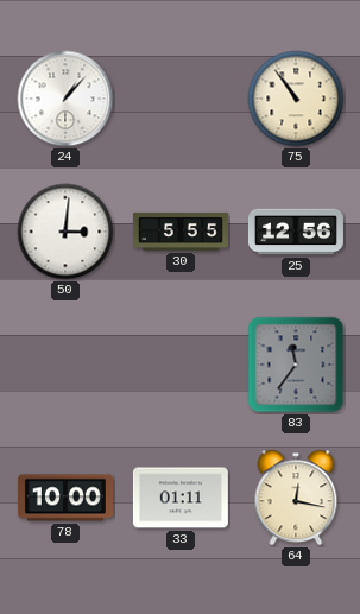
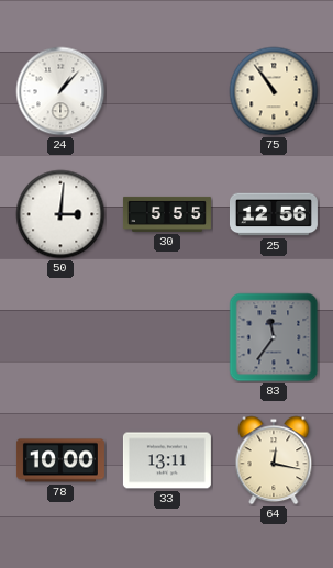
33: 01:11 -> 13:11 (167, 460)
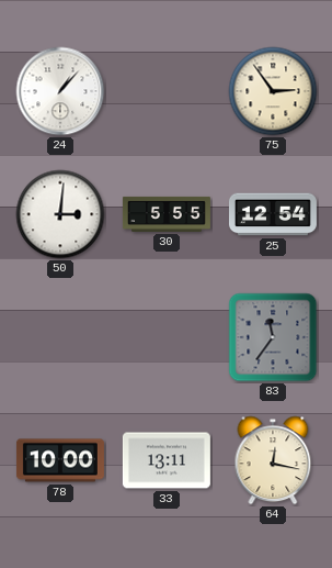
75: 10:54 -> 2:54 (273, 91)
25: 12:56 -> 12:54 (273, 214)
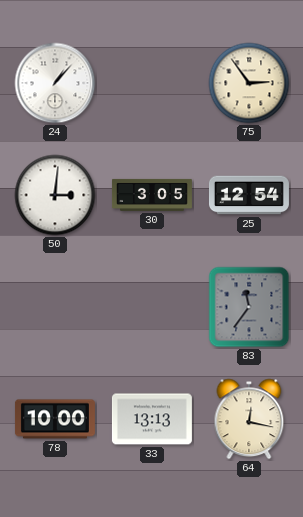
30: 5:55 -> 3:05 (152, 195)
33: 13:11 -> 13:13 (152, 419)
